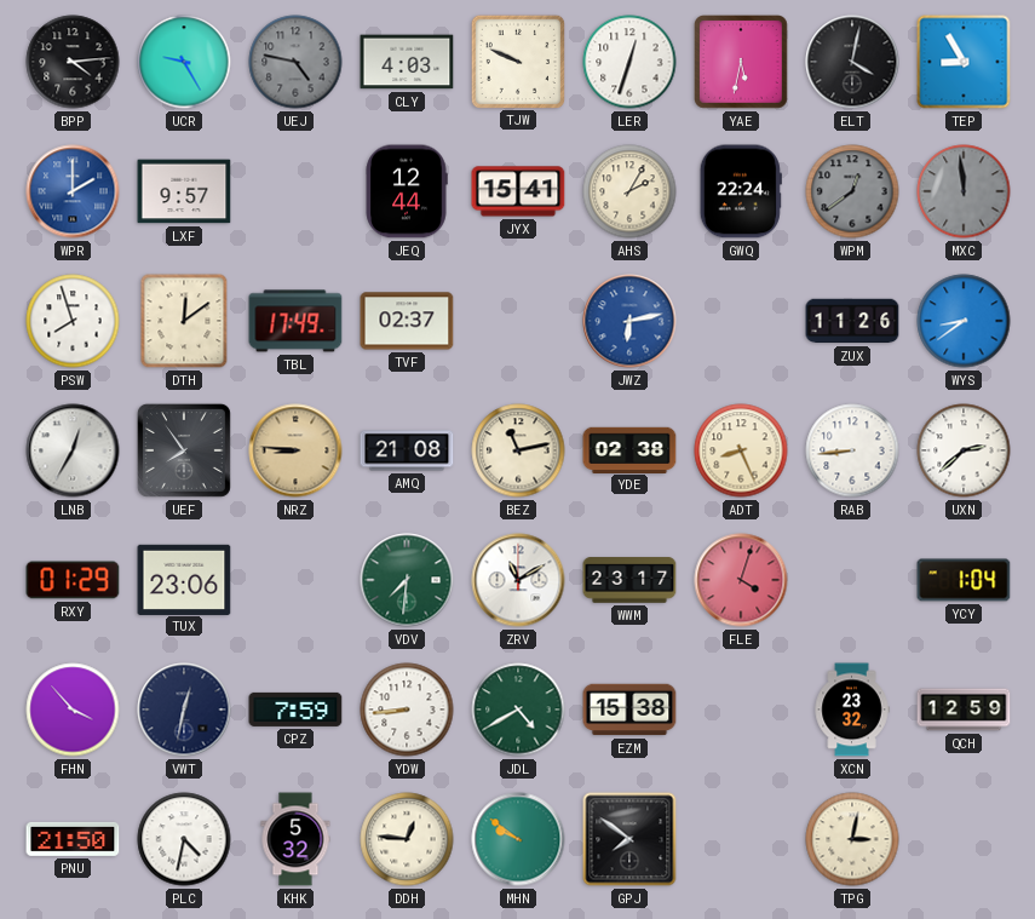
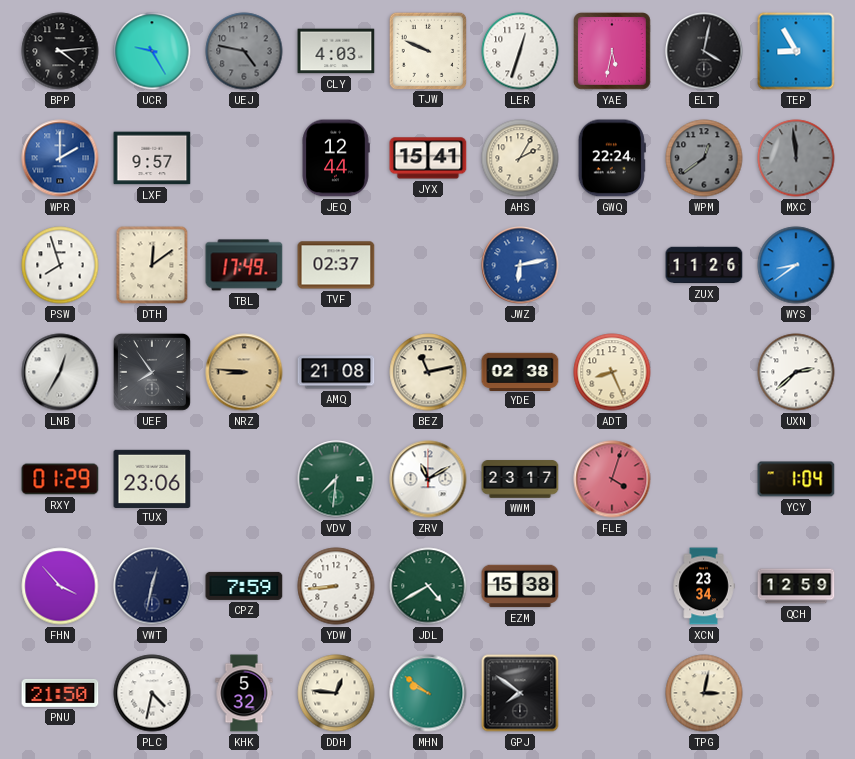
RAB: 8:44 -> none (852, 450)
XCN: 23:32 -> 23:34 (704, 586)
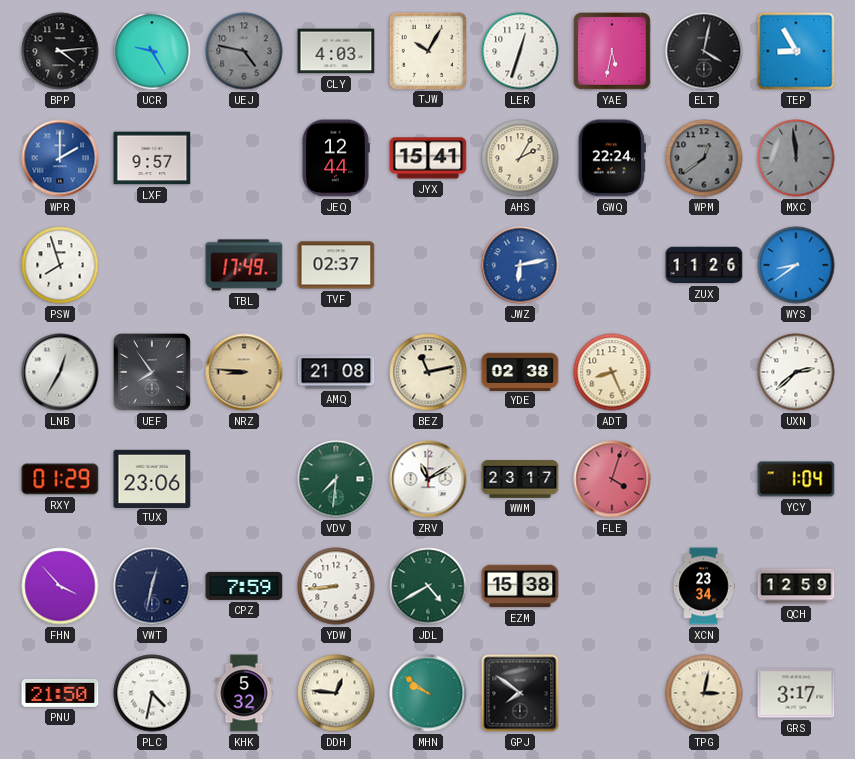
TJW: 9:49 -> 10:05 (427, 50)
DTH: 12:09 -> none (152, 265)
GRS: none -> 3:17 (796, 693)
